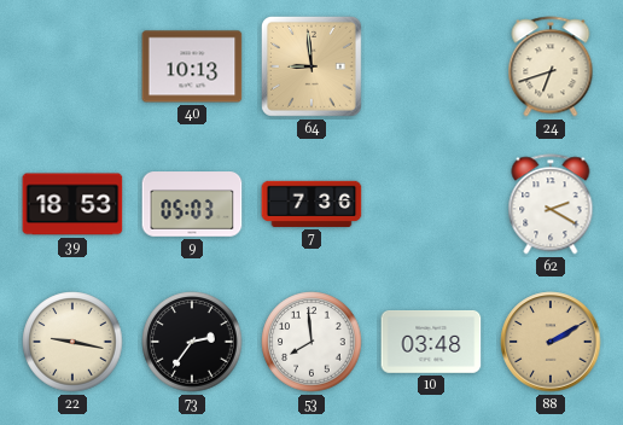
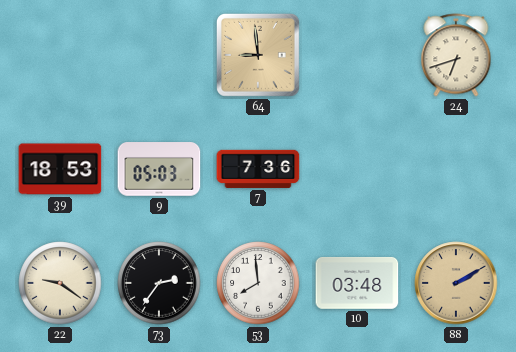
40: 10:13 -> none (192, 66)
62: 2:20 -> none (551, 204)
22: 9:17 -> 9:21 (60, 283)
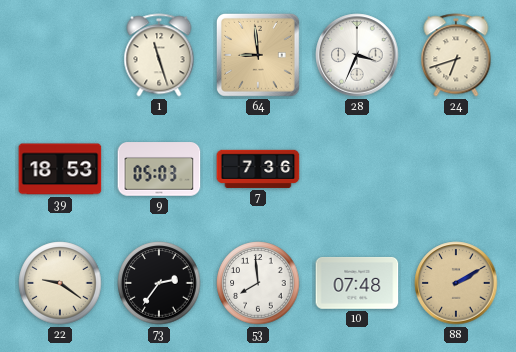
1: none -> 11:27 (159, 55)
28: none -> 3:34 (357, 55)
10: 03:48 -> 07:48 (357, 283)
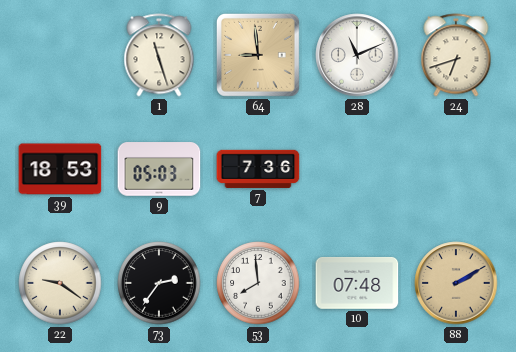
28: 3:34 -> 11:11 (357, 55)
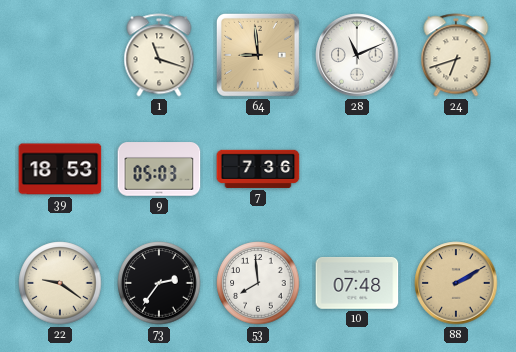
1: 11:27 -> 11:18 (159, 55)
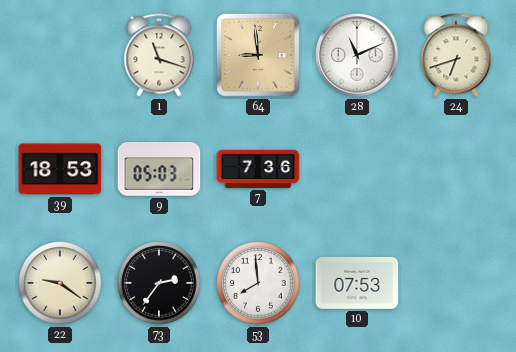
10: 07:48 -> 07:53 (357, 283)
88: 2:10 -> none (456, 283)
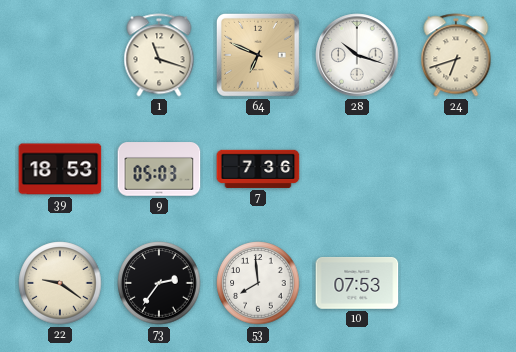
64: 8:59 -> 6:49 (258, 55)
28: 11:11 -> 10:18 (357, 55)
